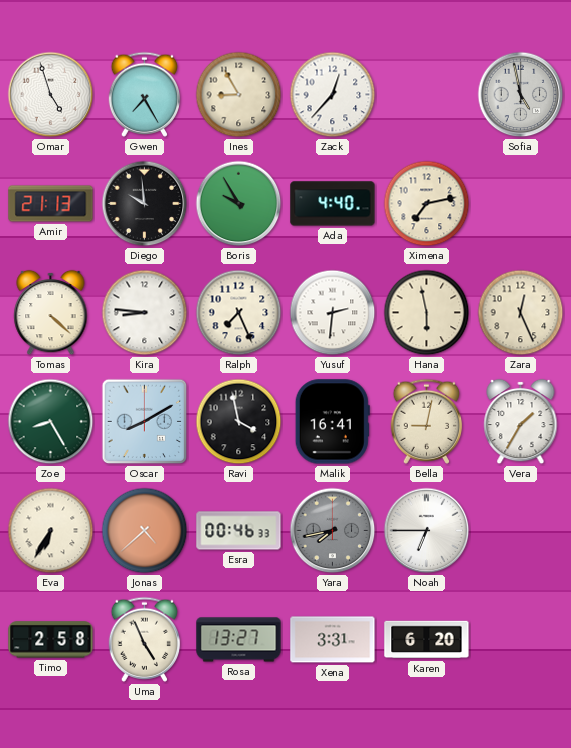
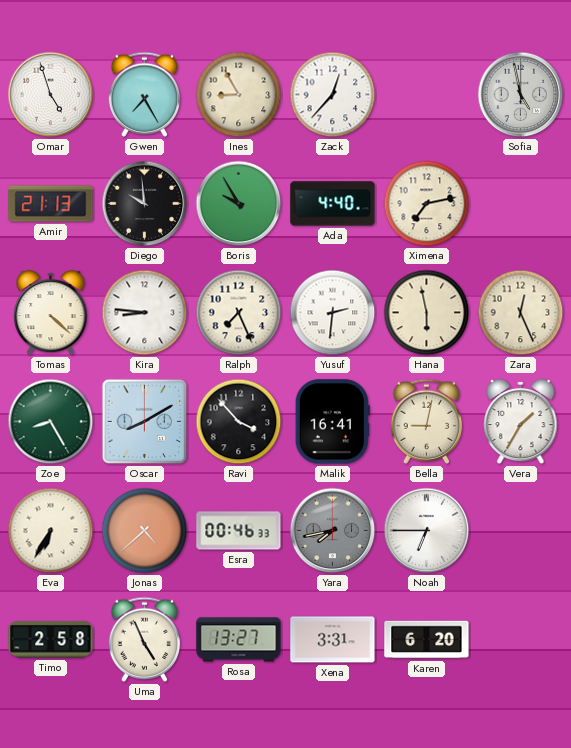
Ravi: 3:58 -> 3:53 (239, 422)
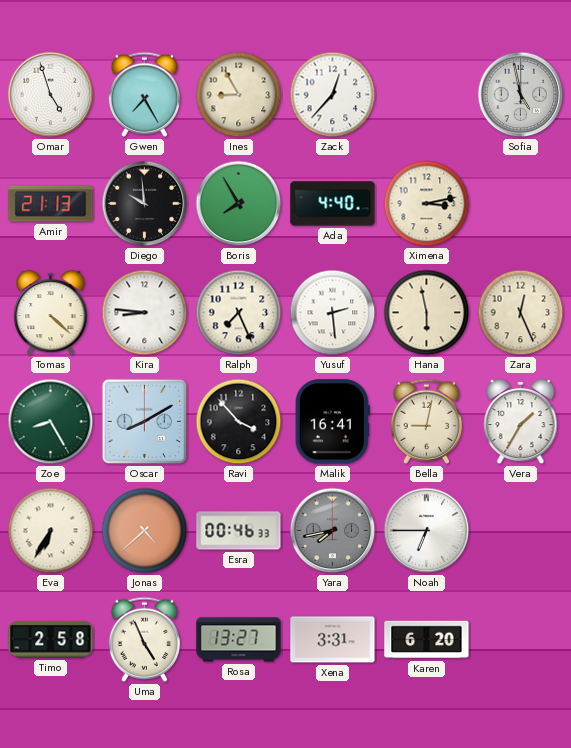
Boris: 9:55 -> 7:55 (239, 204)
Ximena: 7:13 -> 3:13 (427, 204)
Yusuf: 2:31 -> 2:29 (333, 313)
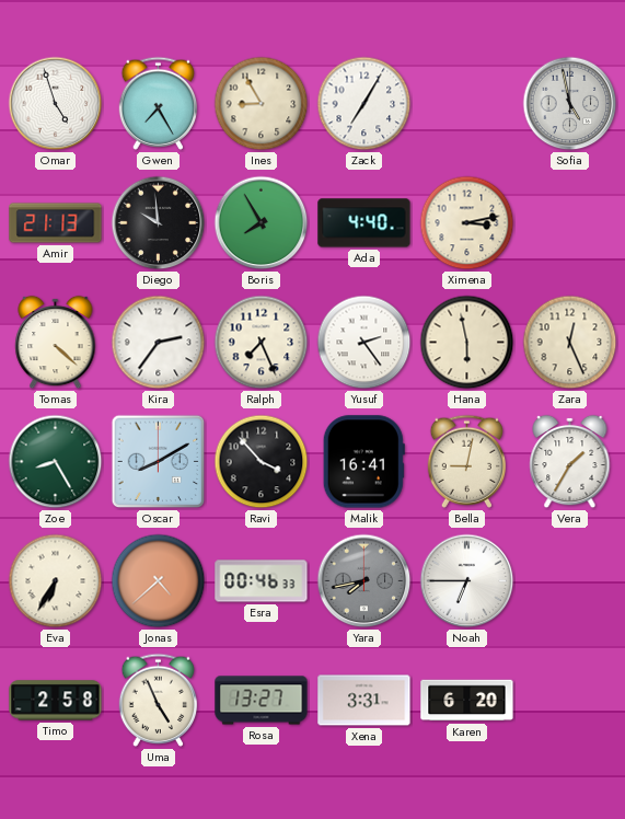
Zack: 12:37 -> 7:05 (364, 104)
Kira: 8:46 -> 2:36 (159, 343)
Yusuf: 2:29 -> 2:24 (364, 343)
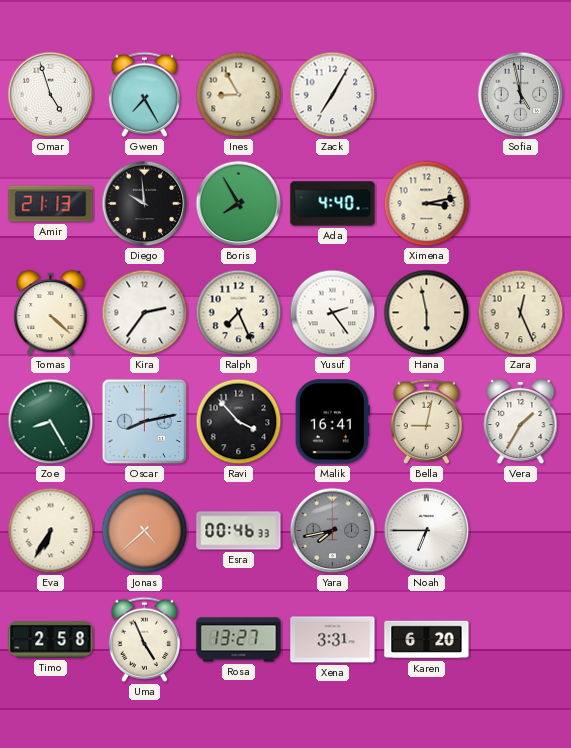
Oscar: 8:10 -> 8:13 (145, 422)
